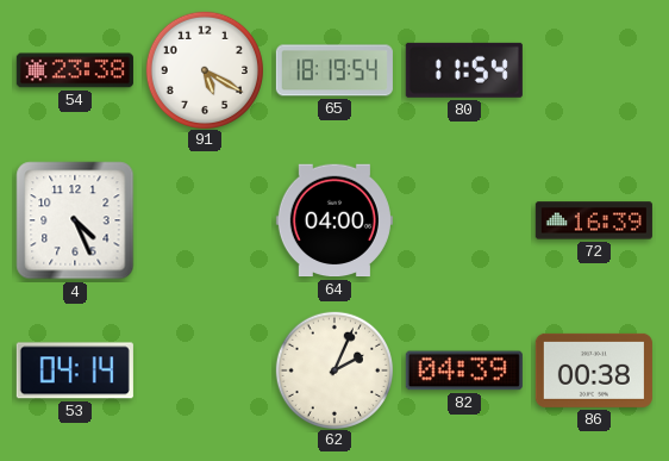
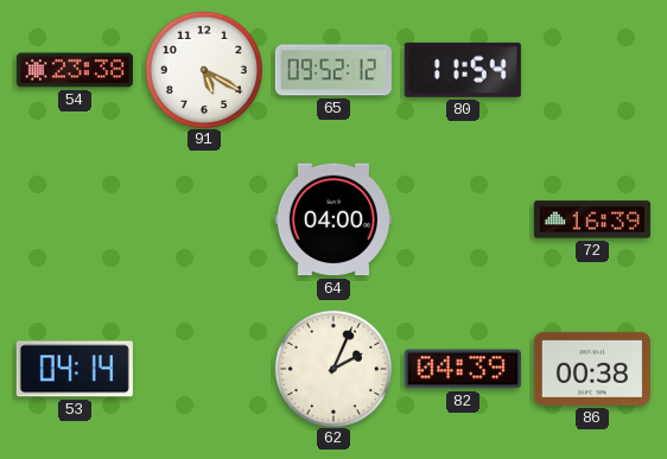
65: 18:19 -> 09:52 (333, 70)
4: 4:26 -> none (75, 220)
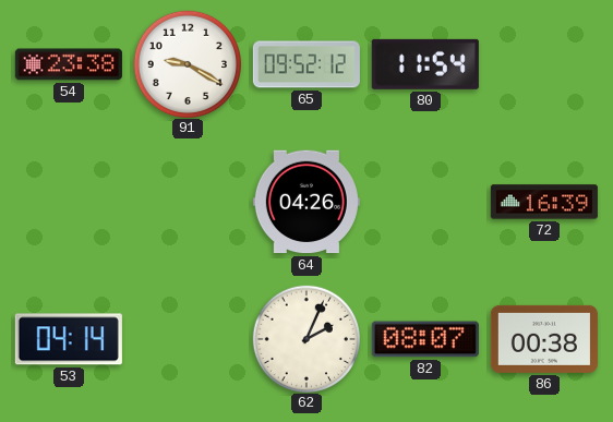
91: 5:20 -> 9:20 (187, 63)
64: 04:00 -> 04:26 (306, 202)
82: 04:39 -> 08:07 (425, 339)
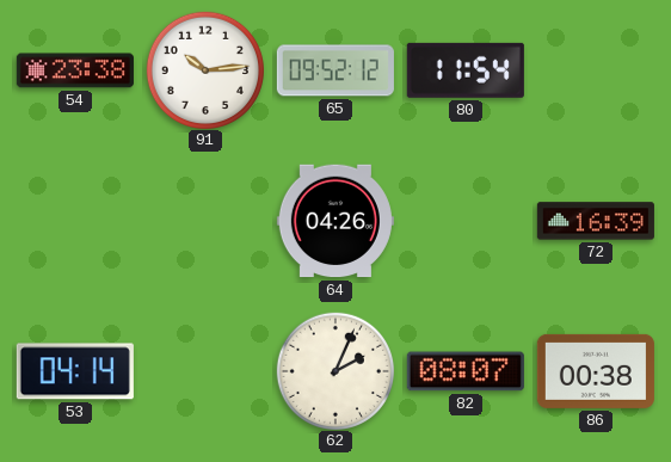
91: 9:20 -> 10:14 (204, 69)
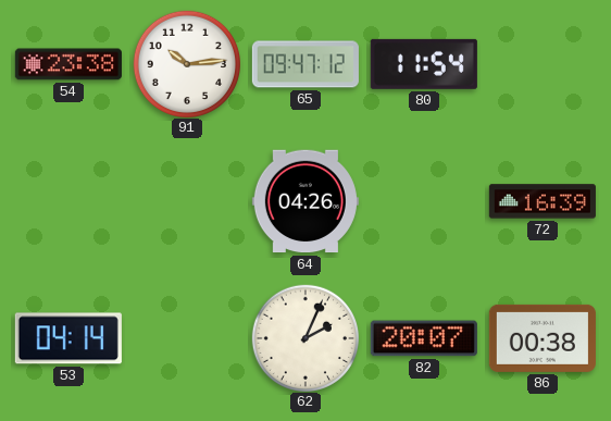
65: 09:52 -> 09:47 (305, 64)
82: 08:07 -> 20:07 (424, 338)
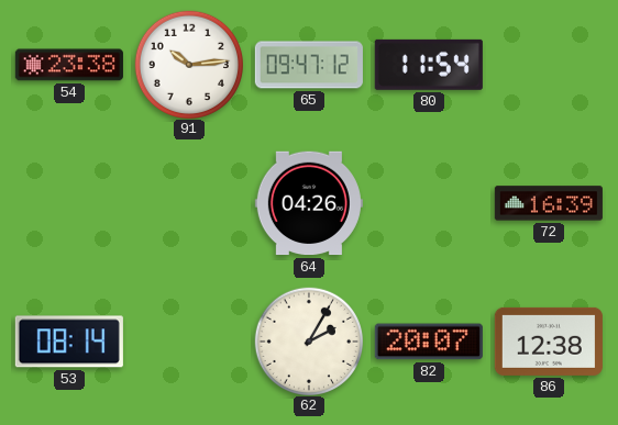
53: 04:14 -> 08:14 (69, 342)
62: 2:04 -> 2:05 (308, 340)
86: 00:38 -> 12:38 (549, 342)
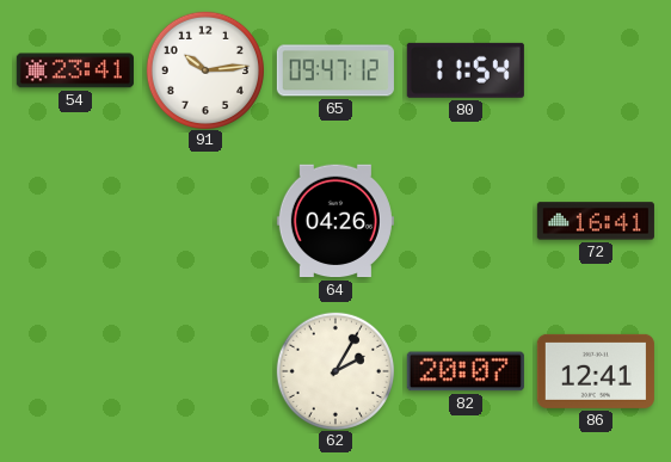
54: 23:38 -> 23:41 (75, 70)
72: 16:39 -> 16:41 (596, 221)
53: 08:14 -> none (69, 342)
86: 12:38 -> 12:41 (596, 371)
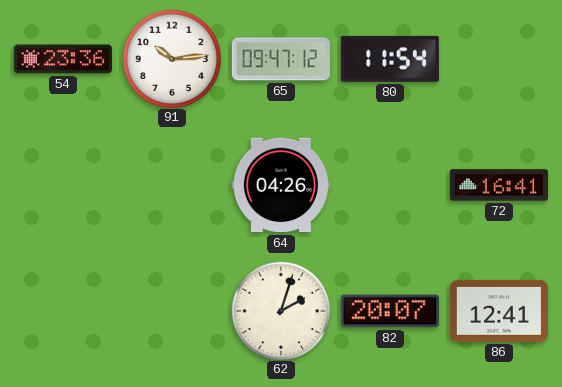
54: 23:41 -> 23:36 (63, 59)
62: 2:05 -> 2:03 (280, 310)
